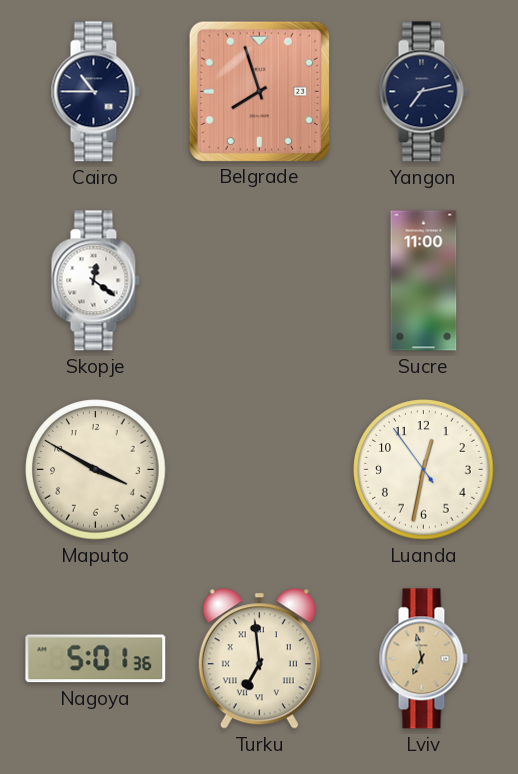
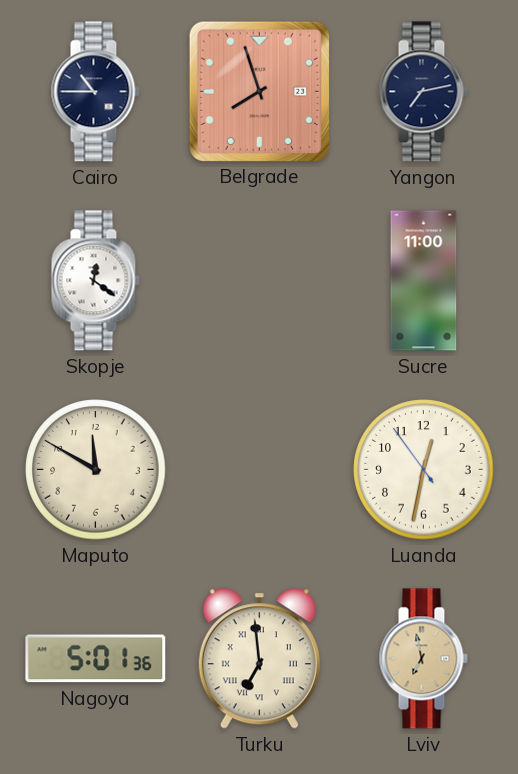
Maputo: 3:50 -> 11:50 (96, 470)
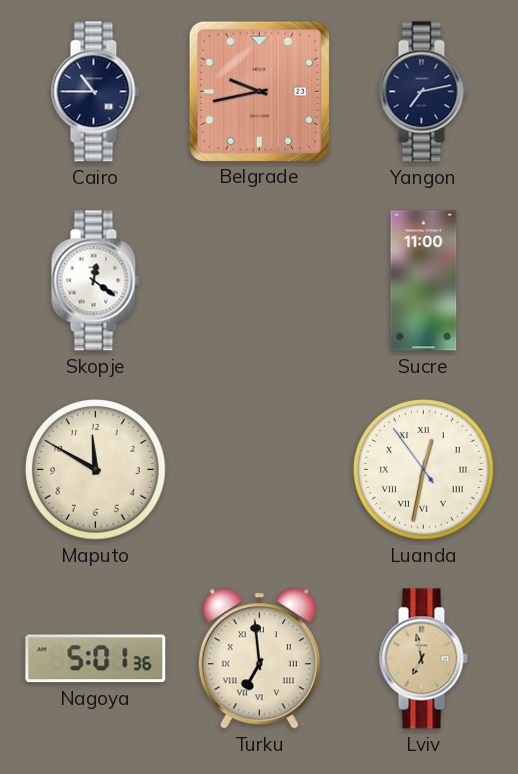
Belgrade: 7:57 -> 9:43 (259, 91)
Luanda numerals: Arabic -> Roman (424, 470)
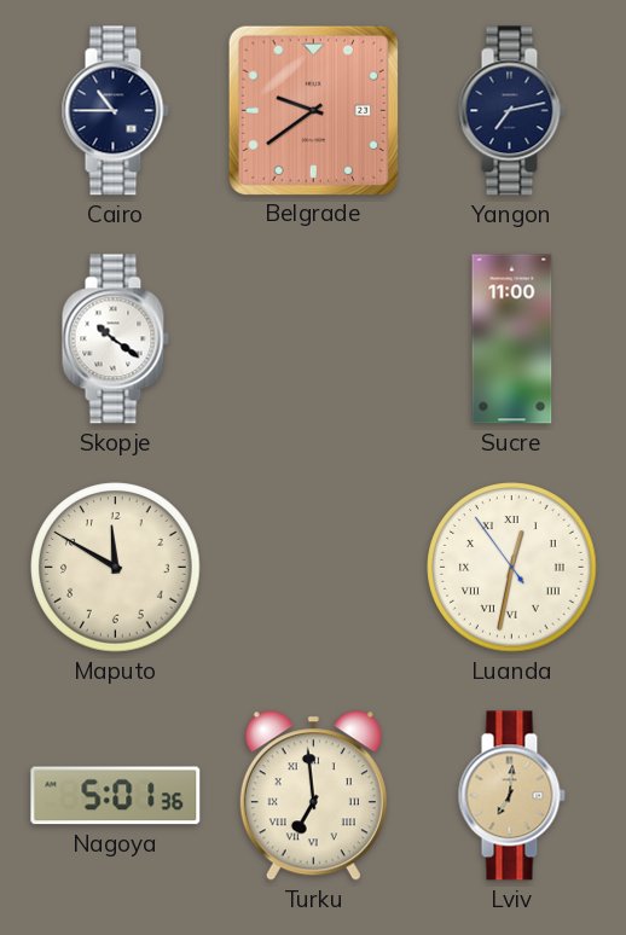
Belgrade: 9:43 -> 9:39 (313, 110)
Skopje: 12:21 -> 10:21 (115, 339)
Lviv: 6:58 -> 7:01 (511, 796)
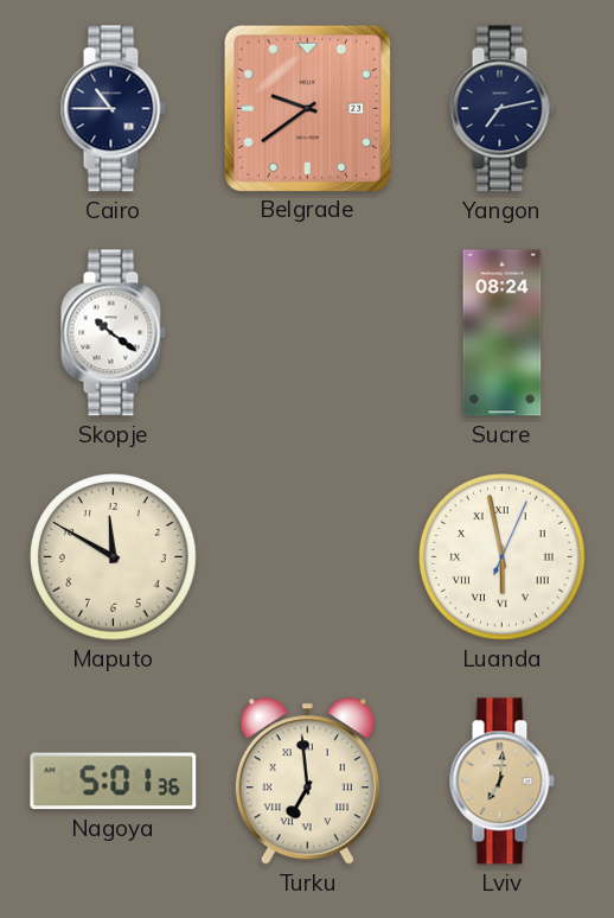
Sucre: 11:00 -> 08:24 (503, 333)
Luanda: 12:31 -> 5:58 (503, 557)
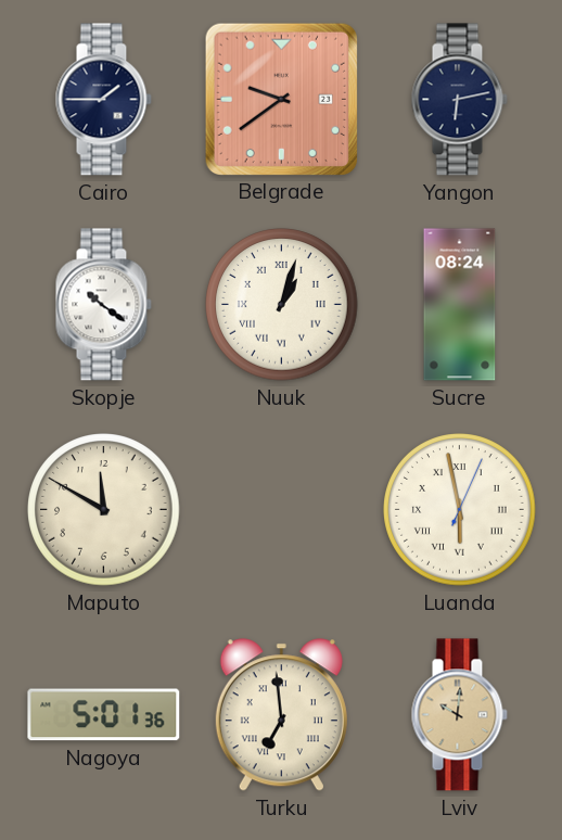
Cairo: 10:45 -> 1:45 (103, 100)
Yangon: 7:13 -> 6:13 (459, 100)
Nuuk: none -> 1:03 (282, 305)
Lviv: 7:01 -> 10:01 (459, 715)
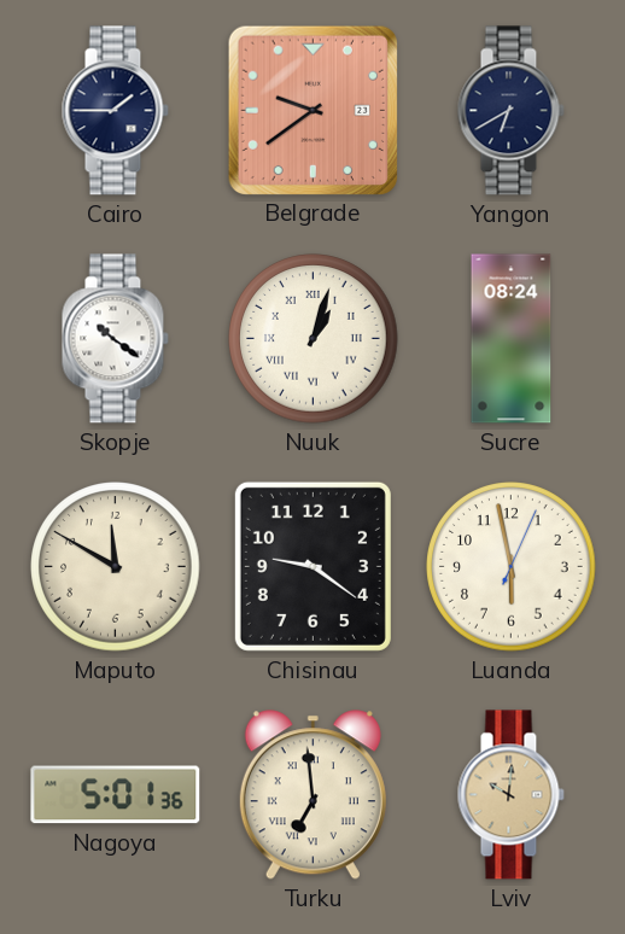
Yangon: 6:13 -> 6:40 (510, 111)
Chisinau: none -> 9:21 (312, 566)
Luanda numerals: Roman -> Arabic (512, 567)
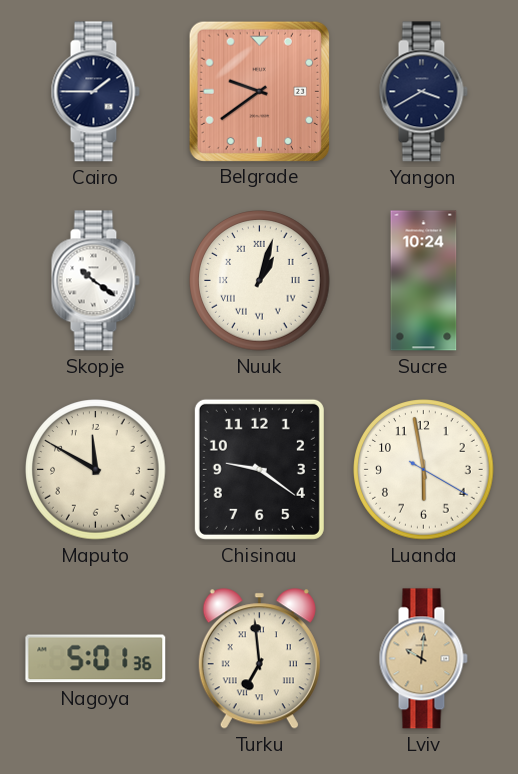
Yangon: 6:40 -> 3:40 (423, 92)
Sucre: 08:24 -> 10:24 (424, 281)
Luanda: 5:58:04 -> 5:58:20 (424, 470)
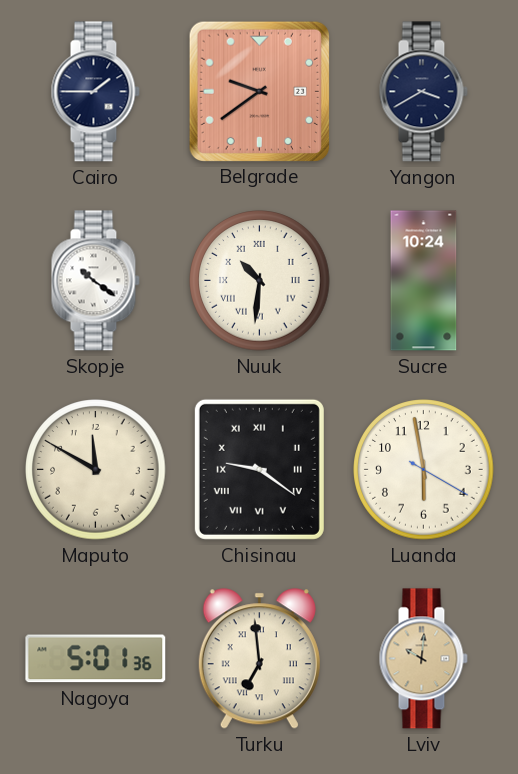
Nuuk: 1:03 -> 10:31 (260, 281)
Chisinau numerals: Arabic -> Roman (259, 469)
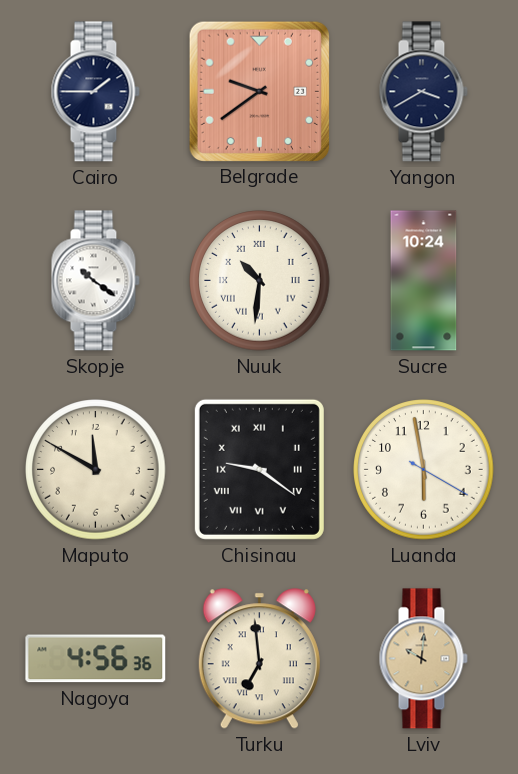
Nagoya: 5:01 -> 4:56 (96, 659)
